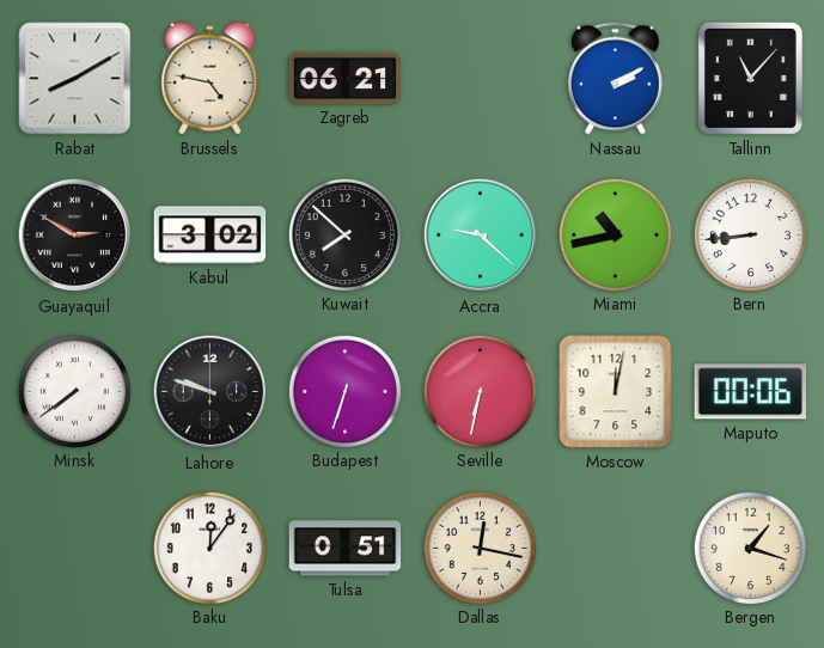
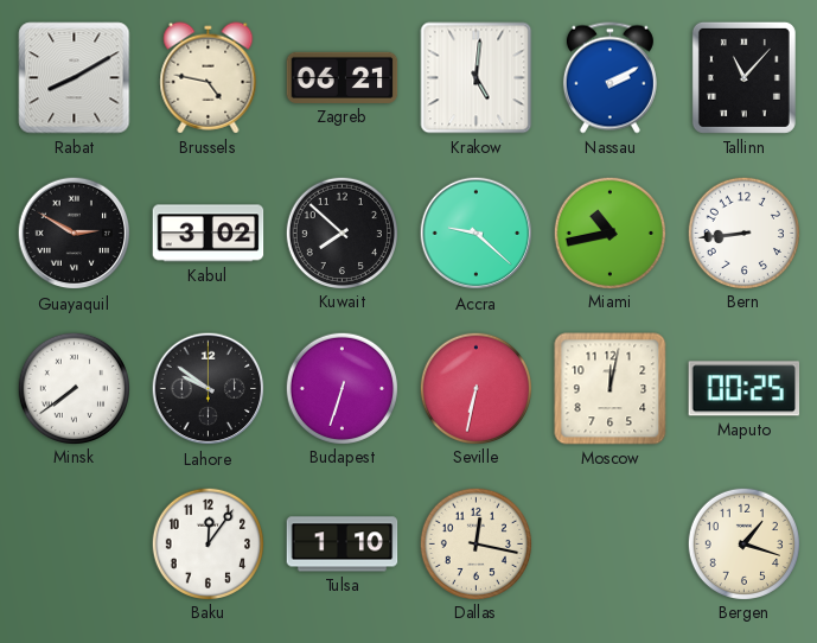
Krakow: none -> 5:01 (477, 78)
Lahore: 9:48 -> 9:51 (209, 389)
Maputo: 00:06 -> 00:25 (745, 389)
Tulsa: 0:51 -> 1:10 (343, 545)
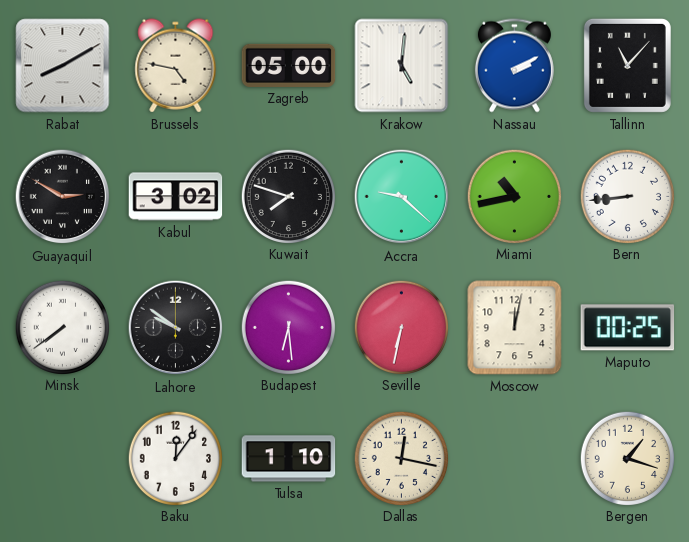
Zagreb: 06:21 -> 05:00 (289, 65)
Kuwait: 7:52 -> 7:48 (288, 196)
Budapest: 6:33 -> 6:29 (288, 327)
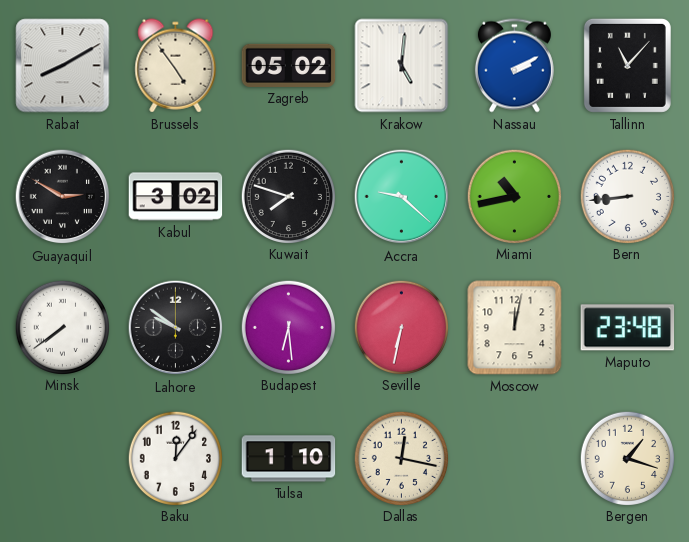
Brussels: 4:47 -> 4:54 (176, 66)
Zagreb: 05:00 -> 05:02 (289, 65)
Maputo: 00:25 -> 23:48 (628, 328)
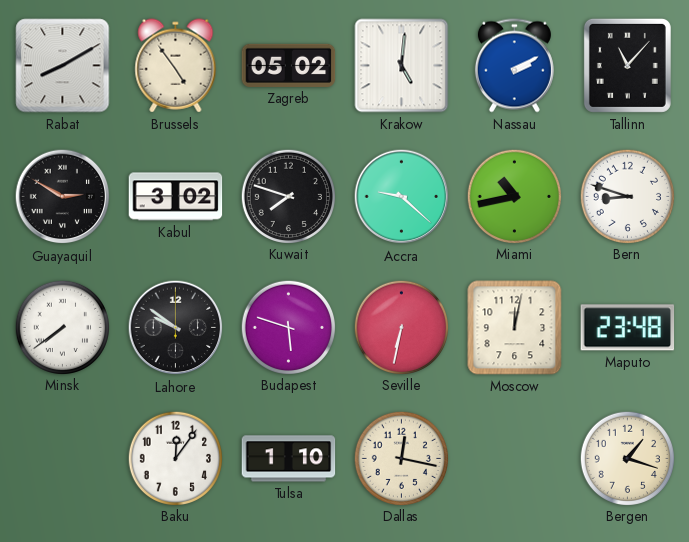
Bern: 8:44 -> 8:48 (627, 196)
Budapest: 6:29 -> 5:48 (288, 327)
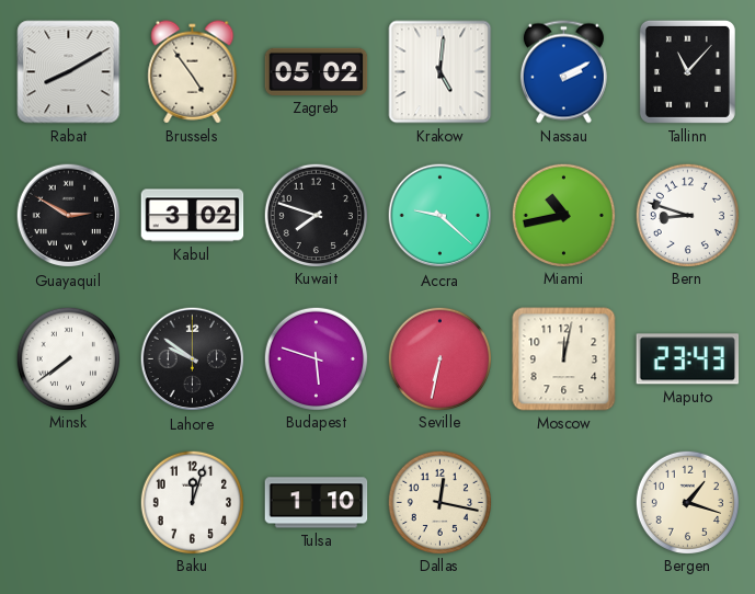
Maputo: 23:48 -> 23:43 (688, 359)
Baku: 12:06 -> 12:03 (192, 502)
